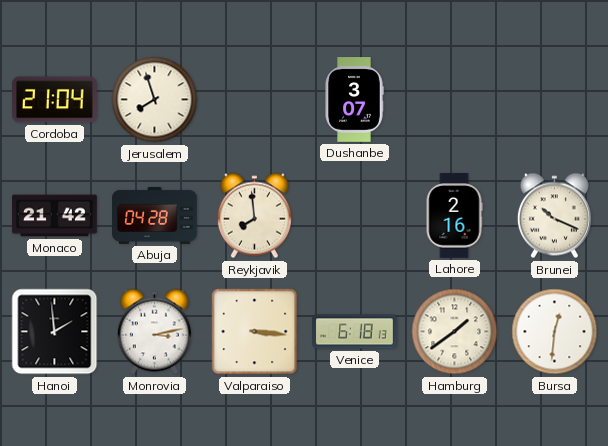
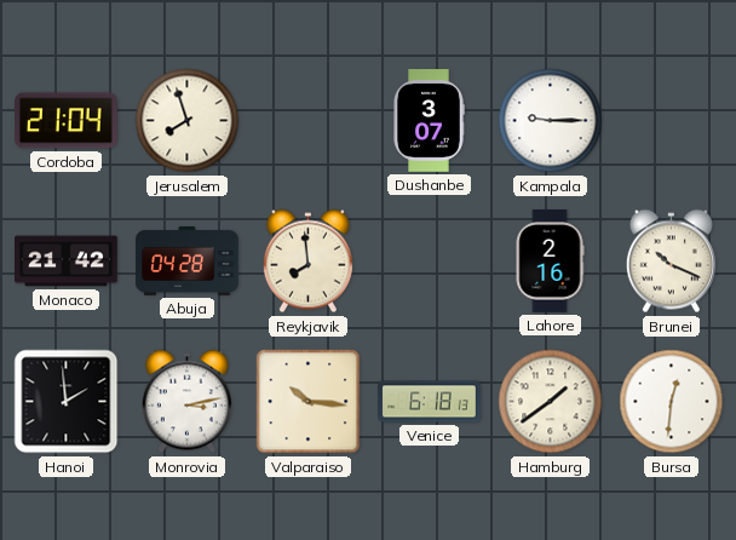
Kampala: none -> 9:15 (551, 121)
Valparaiso: 3:16 -> 10:16 (309, 402)
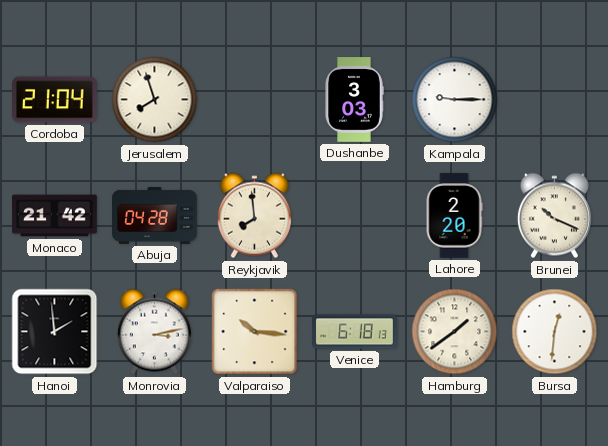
Dushanbe: 3:07 -> 3:03 (354, 100)
Lahore: 2:16 -> 2:20 (454, 216)
